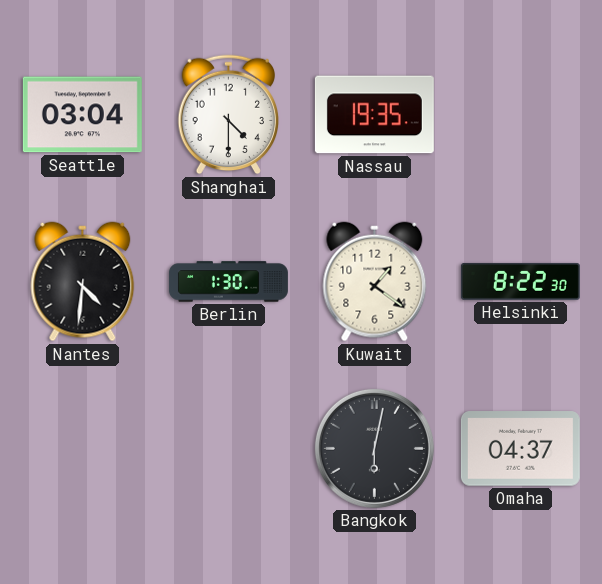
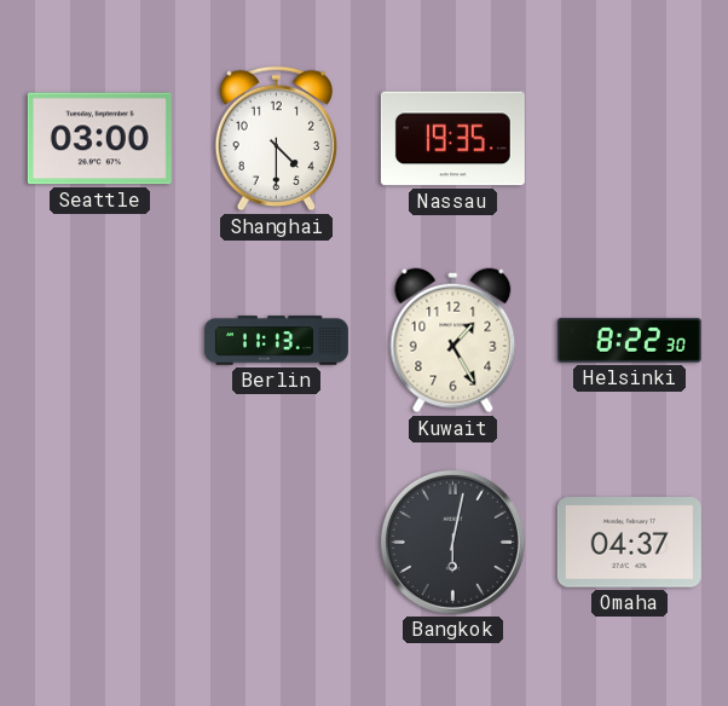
Seattle: 03:04 -> 03:00 (99, 139)
Nantes: 4:31 -> none (83, 282)
Berlin: 1:30 -> 11:13 (276, 341)
Kuwait: 1:21 -> 1:25 (453, 341)
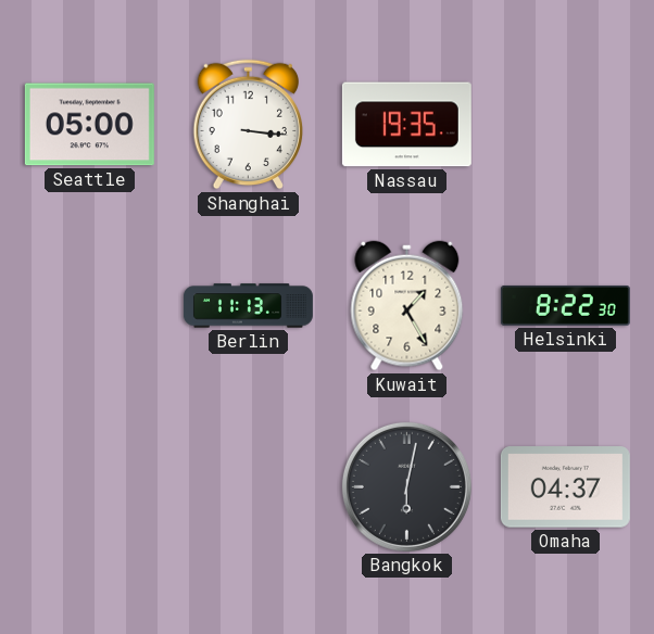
Seattle: 03:00 -> 05:00 (89, 125)
Shanghai: 4:30 -> 3:16 (248, 125)
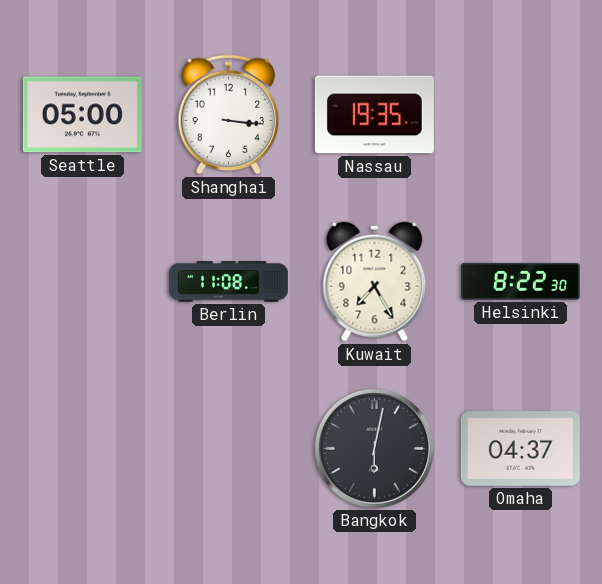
Berlin: 11:13 -> 11:08 (228, 282)
Kuwait: 1:25 -> 7:25 (375, 282)
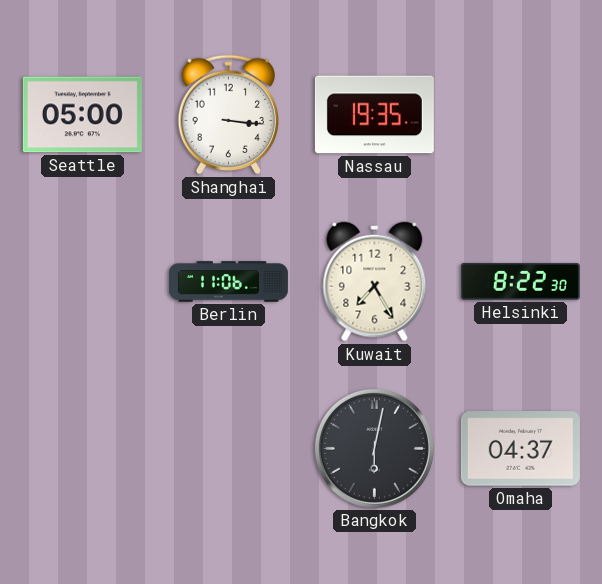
Berlin: 11:08 -> 11:06 (228, 282)
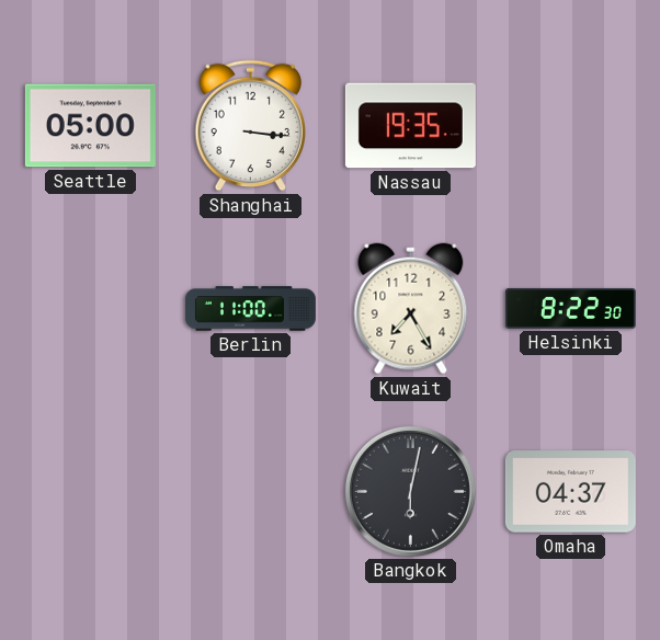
Berlin: 11:06 -> 11:00 (250, 309)
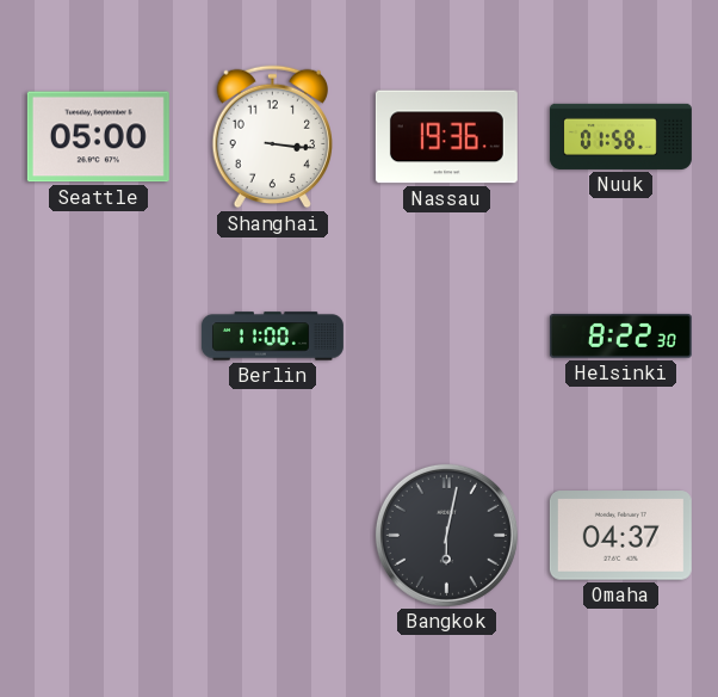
Nassau: 19:35 -> 19:36 (446, 137)
Nuuk: none -> 01:58 (620, 136)
Kuwait: 7:25 -> none (411, 309)
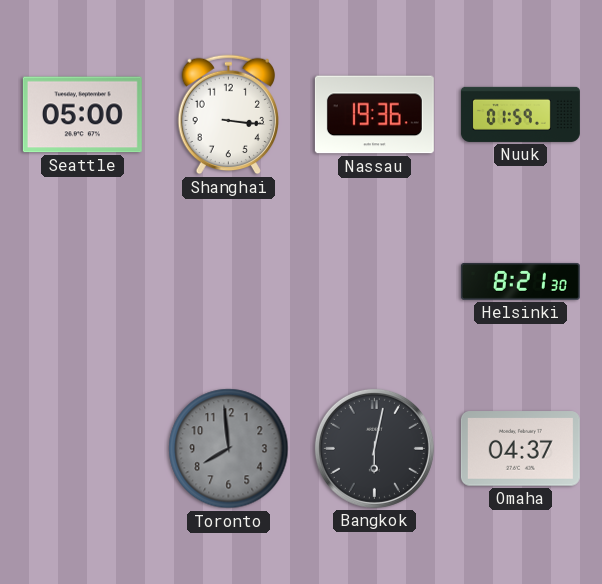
Nuuk: 01:58 -> 01:59 (520, 114)
Berlin: 11:00 -> none (272, 337)
Helsinki: 8:22 -> 8:21 (520, 281)
Toronto: none -> 7:59 (229, 449)
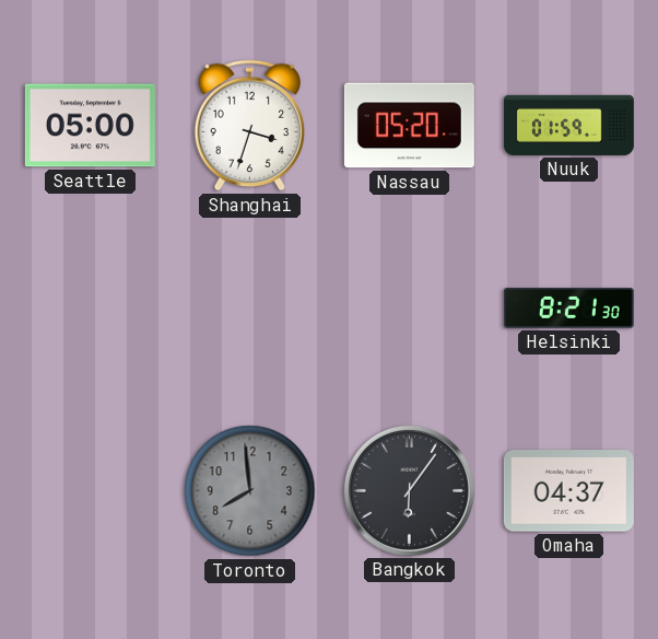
Shanghai: 3:16 -> 3:33 (249, 126)
Nassau: 19:36 -> 05:20 (409, 126)
Bangkok: 6:02 -> 6:06 (409, 490)
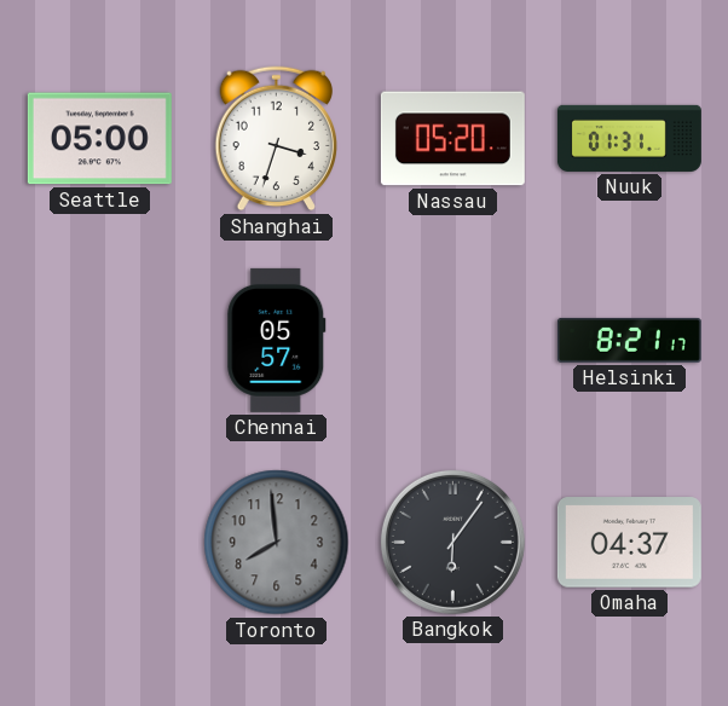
Nuuk: 01:59 -> 01:31 (629, 138)
Chennai: none -> 05:57 (277, 340)
Helsinki: 8:21:30 -> 8:21:17 (629, 340)
